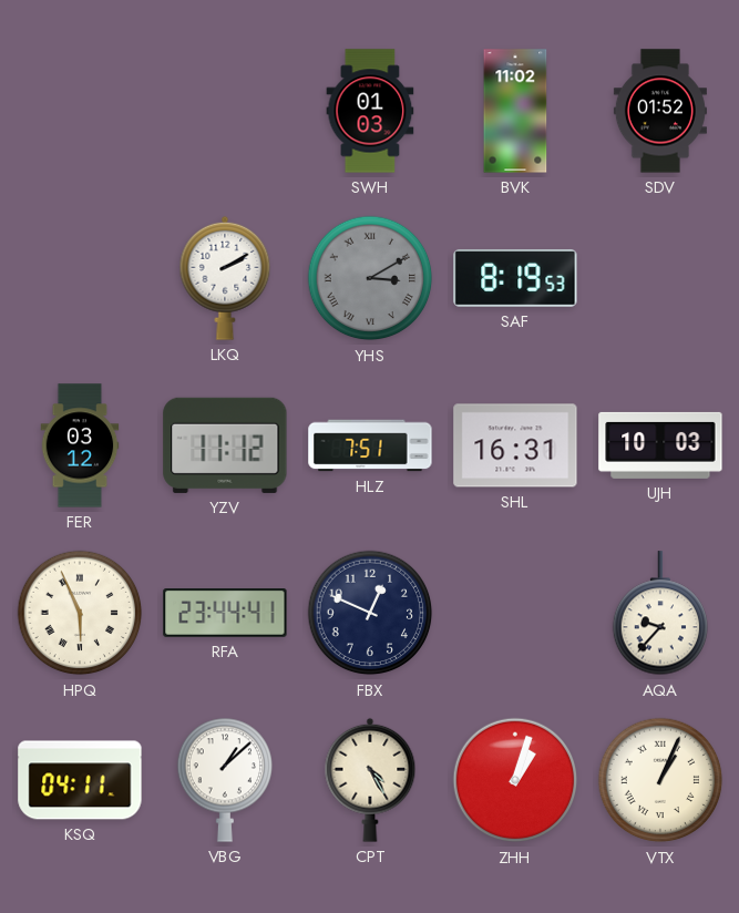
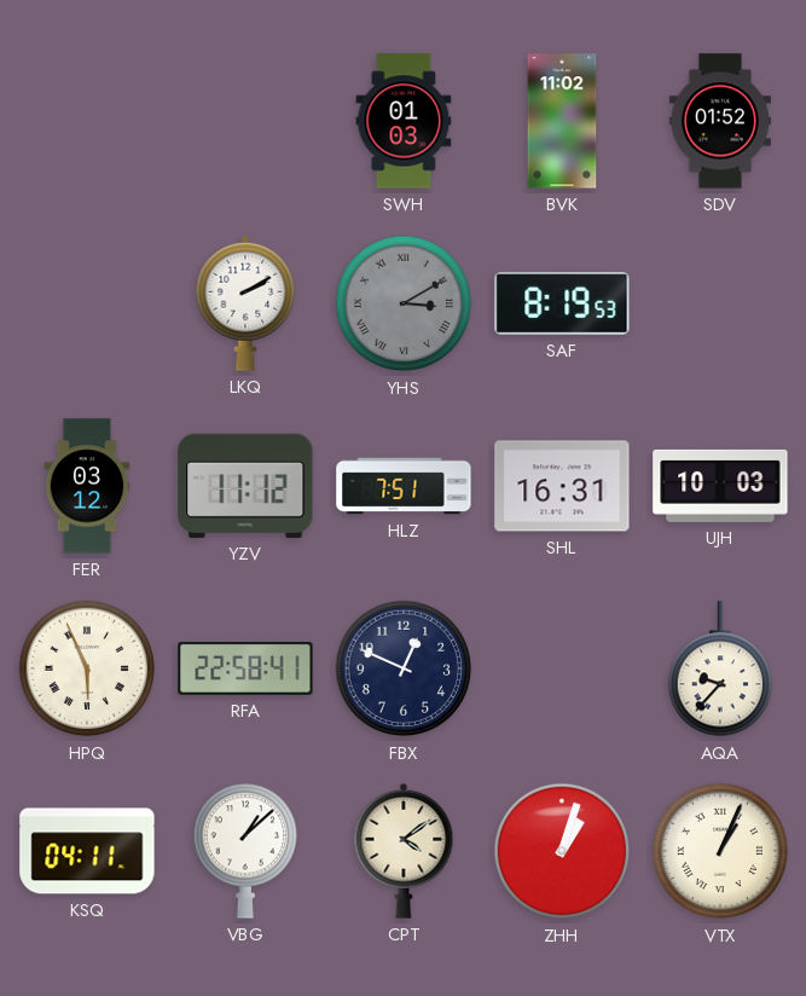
RFA: 23:44 -> 22:58 (245, 670)
CPT: 4:25 -> 4:09 (404, 851)
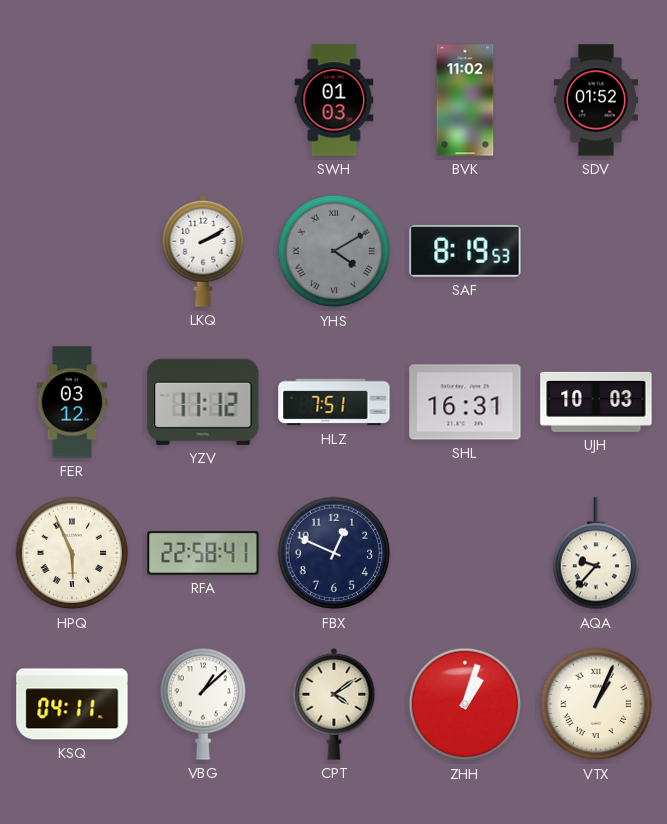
YHS: 3:10 -> 4:10 (334, 251)
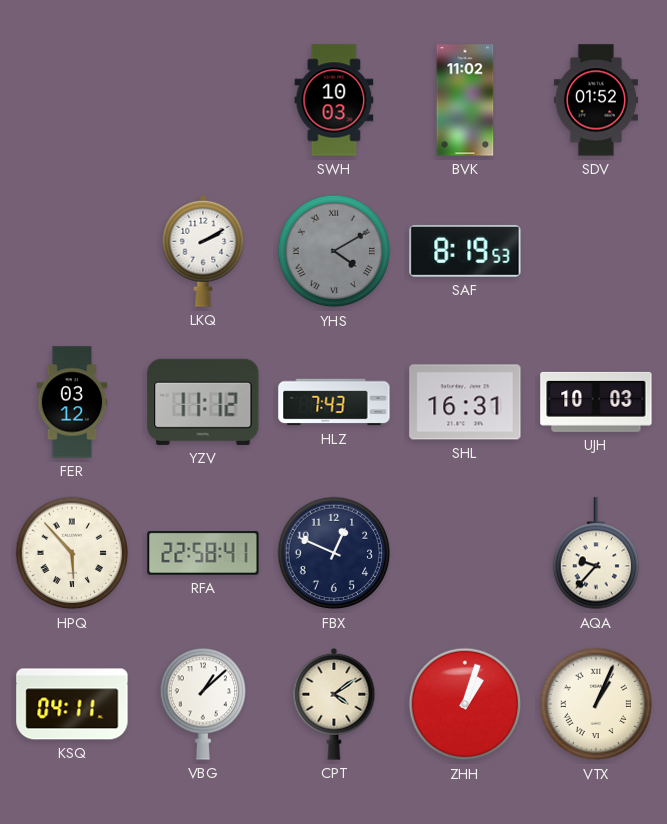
SWH: 01:03 -> 10:03 (334, 100)
HLZ: 7:51 -> 7:43 (334, 402)
HPQ: 5:56 -> 5:53 (72, 553)
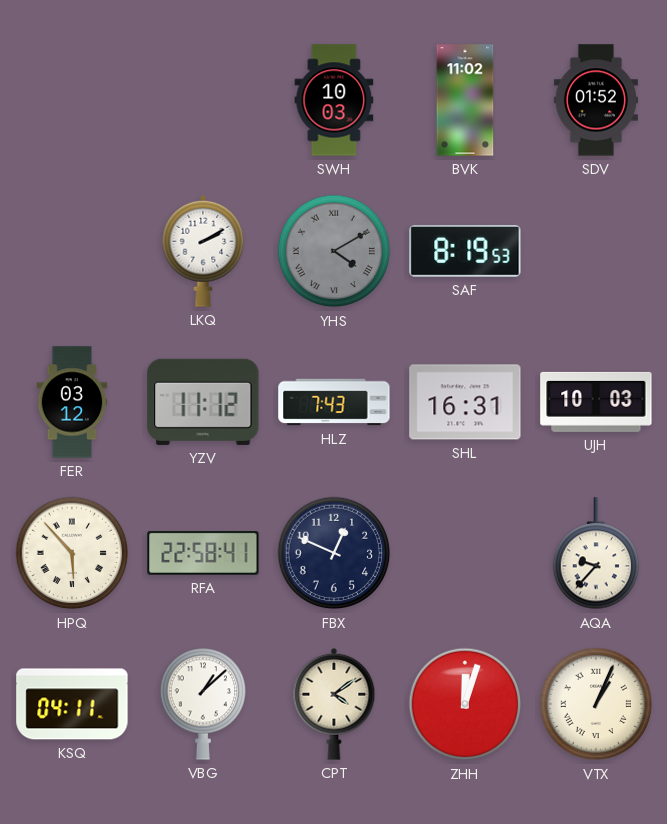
ZHH: 1:03 -> 12:03 (465, 704)
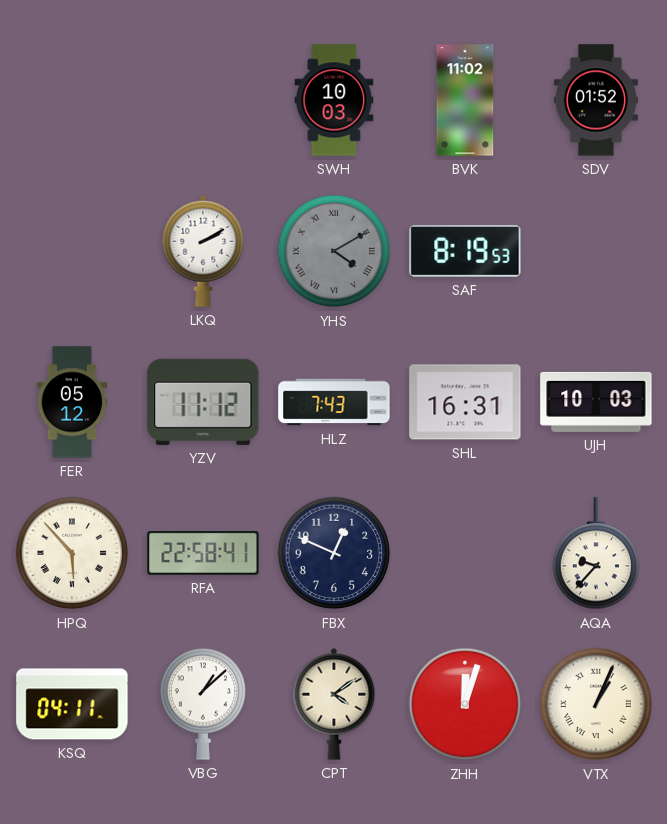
FER: 03:12 -> 05:12 (72, 402)
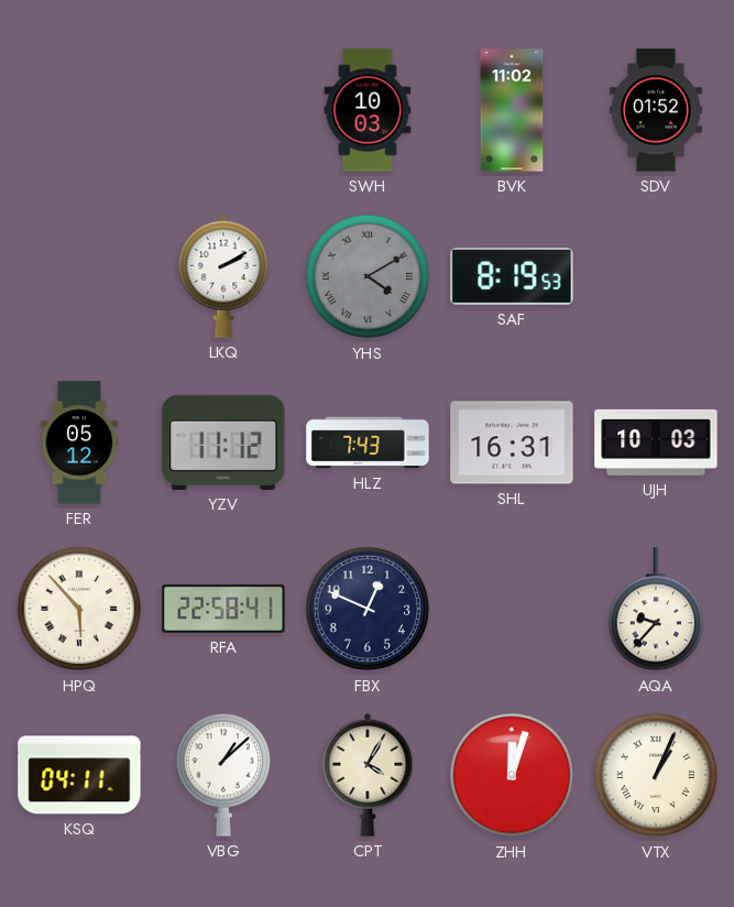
CPT: 4:09 -> 4:05 (368, 775)
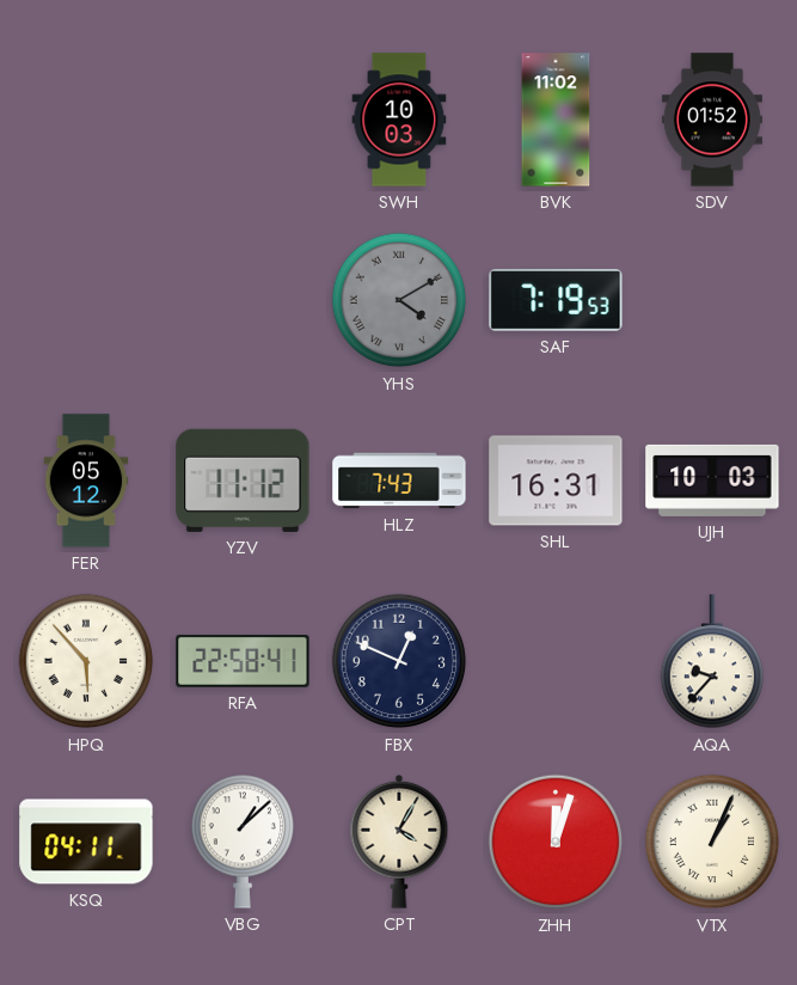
LKQ: 2:10 -> none (223, 276)
SAF: 8:19 -> 7:19 (556, 300)
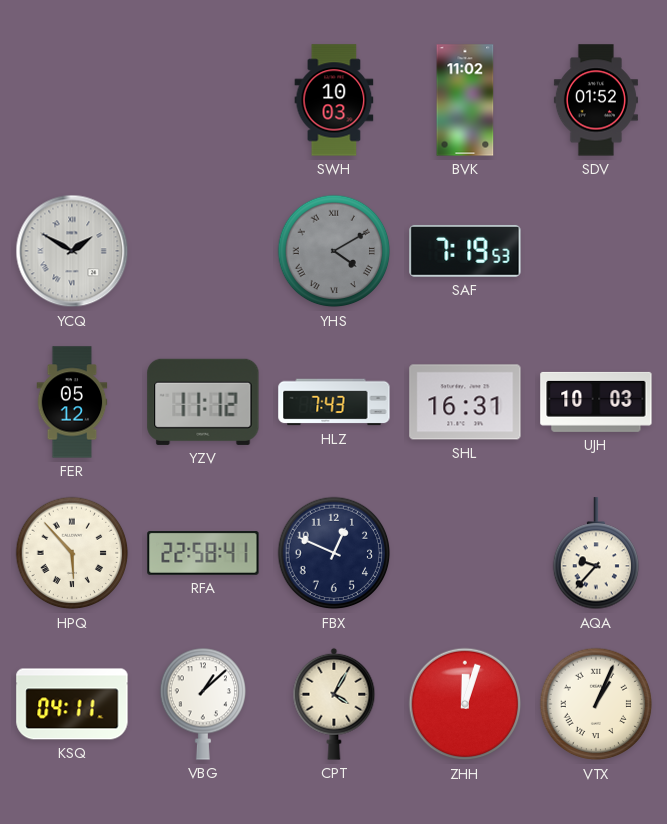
YCQ: none -> 1:50 (72, 251)
